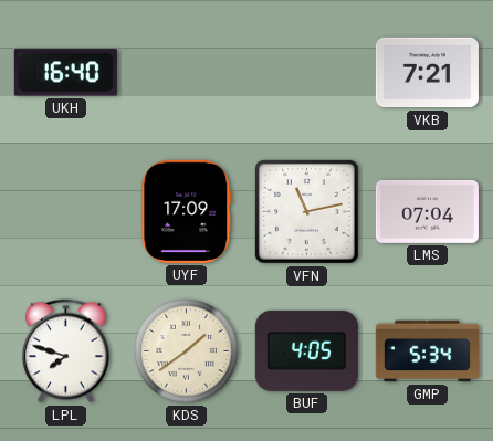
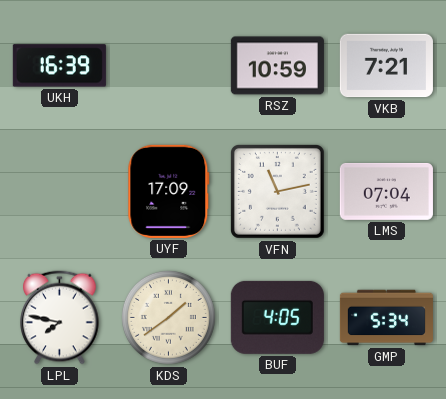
UKH: 16:40 -> 16:39 (59, 66)
RSZ: none -> 10:59 (277, 66)
LPL: 7:48 -> 7:47 (60, 318)
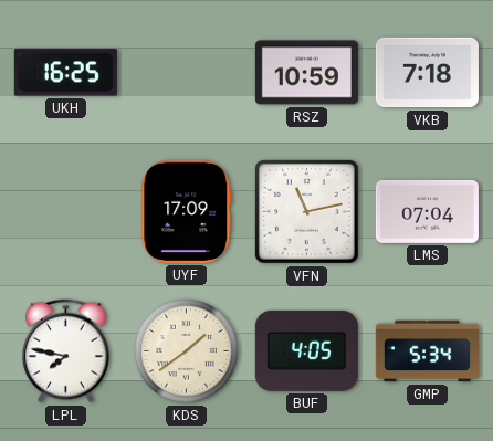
UKH: 16:39 -> 16:25 (65, 73)
VKB: 7:21 -> 7:18 (427, 73)
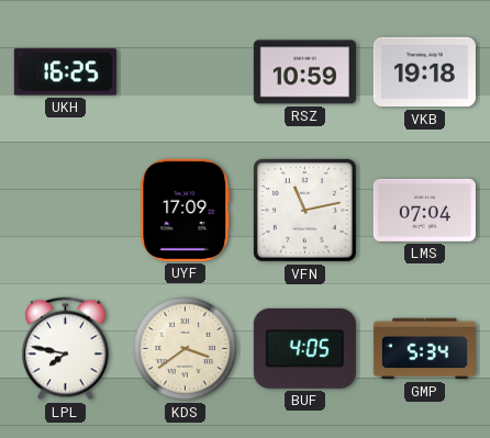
VKB: 7:18 -> 19:18 (424, 72)
KDS: 1:39 -> 3:39 (185, 348)
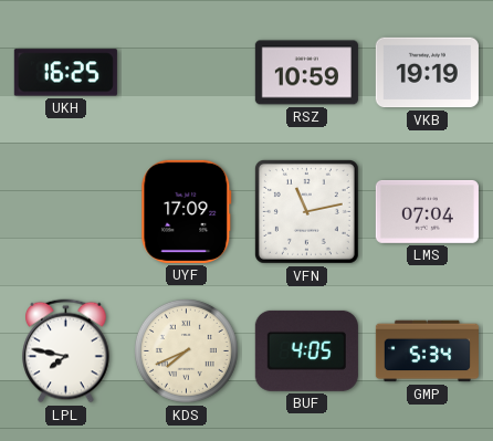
VKB: 19:18 -> 19:19 (427, 73)
KDS: 3:39 -> 7:41 (186, 350)
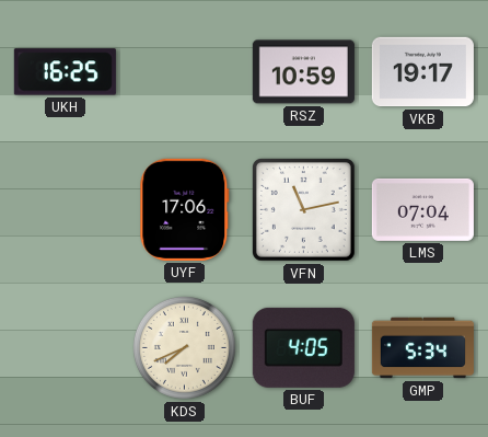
VKB: 19:19 -> 19:17 (422, 72)
UYF: 17:09 -> 17:06 (185, 209)
LPL: 7:47 -> none (66, 351)
